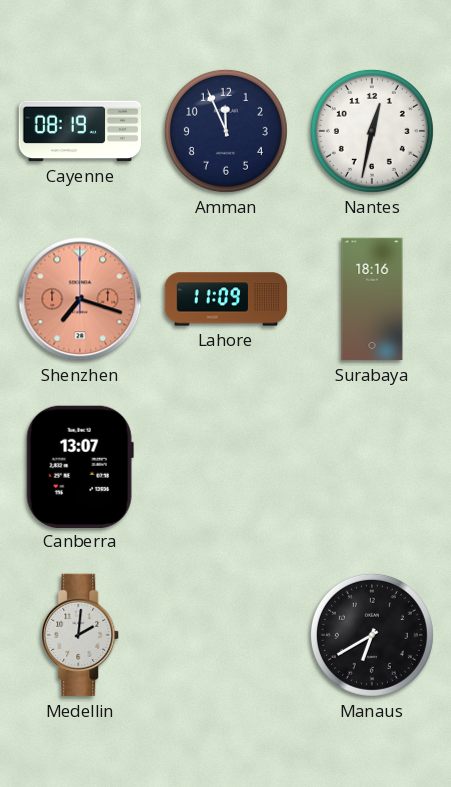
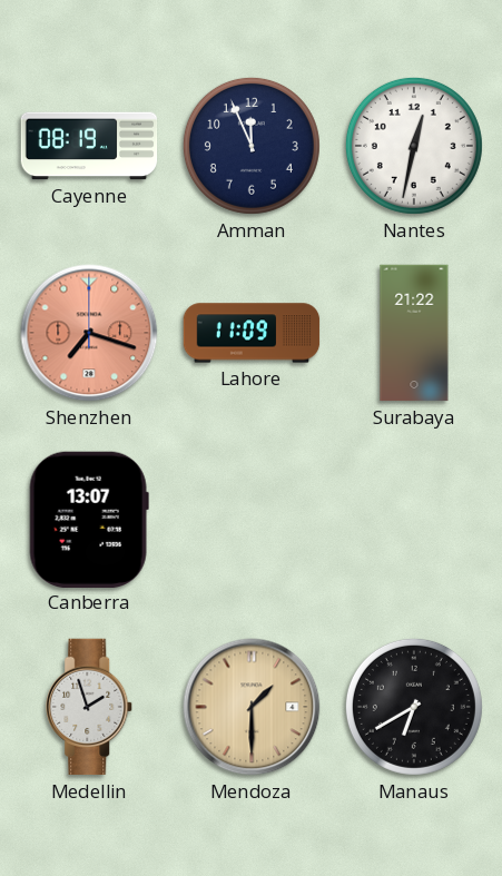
Surabaya: 18:16 -> 21:22 (414, 333)
Medellin: 2:01 -> 1:57 (90, 707)
Mendoza: none -> 1:30 (252, 707)
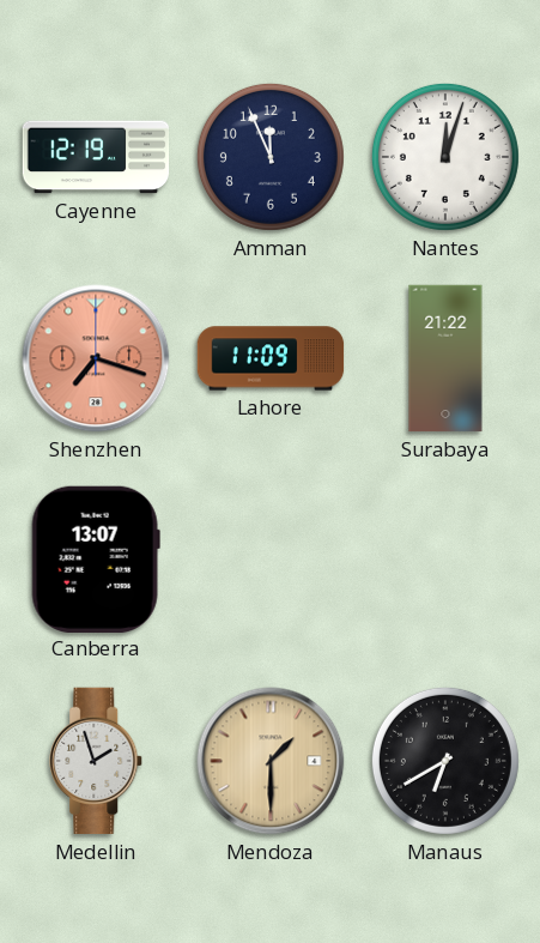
Cayenne: 08:19 -> 12:19 (96, 157)
Nantes: 12:32 -> 12:03 (445, 157)
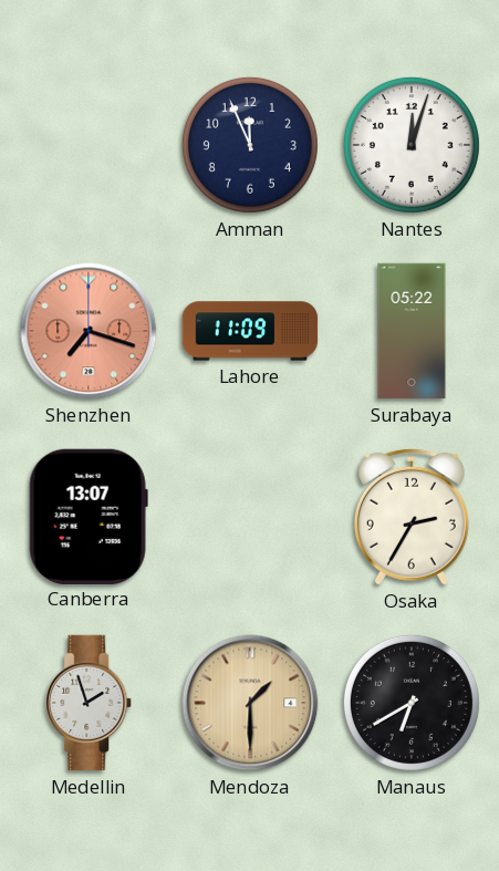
Cayenne: 12:19 -> none (96, 157)
Surabaya: 21:22 -> 05:22 (412, 331)
Osaka: none -> 2:35 (412, 517)
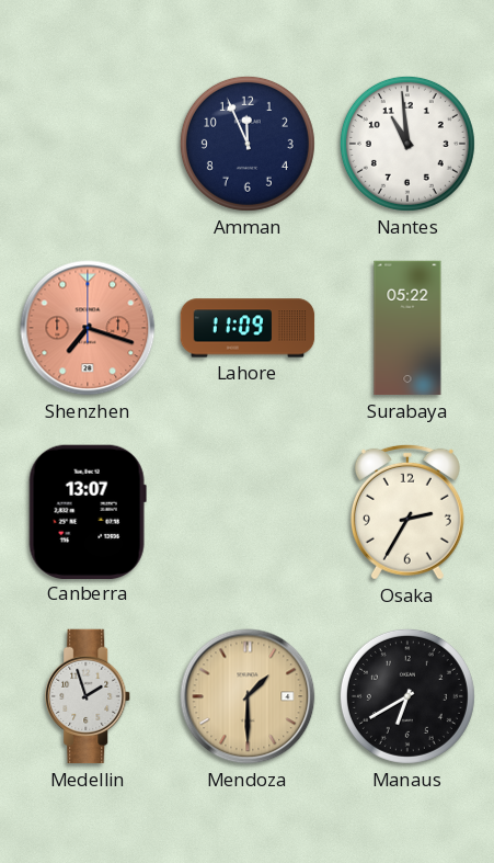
Nantes: 12:03 -> 10:59 (407, 144)
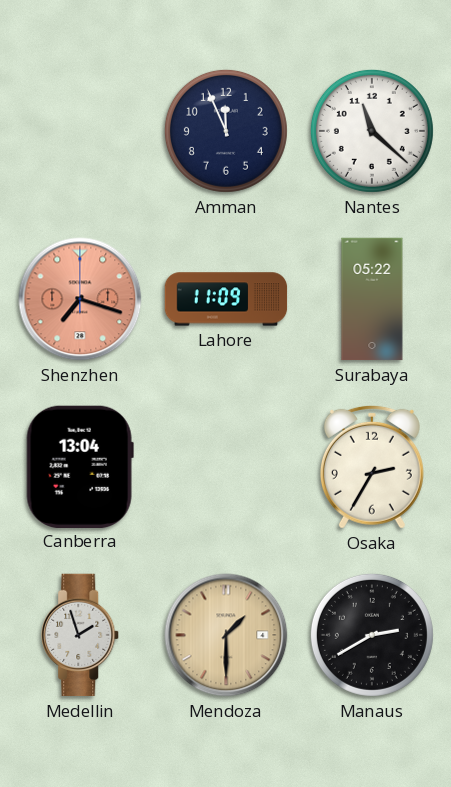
Nantes: 10:59 -> 11:22 (372, 131)
Canberra: 13:07 -> 13:04 (80, 466)
Manaus: 6:40 -> 2:40 (372, 635)
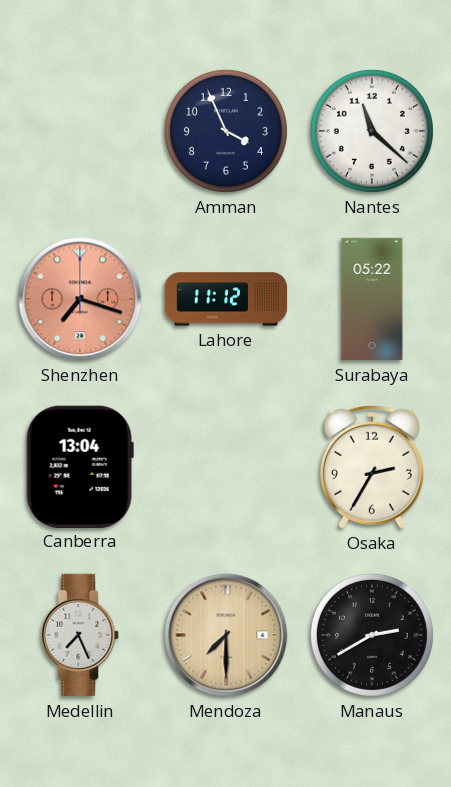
Amman: 11:56 -> 3:56 (226, 131)
Lahore: 11:09 -> 11:12 (226, 299)
Medellin: 1:57 -> 7:26 (81, 635)
Mendoza: 1:30 -> 7:30 (226, 635)
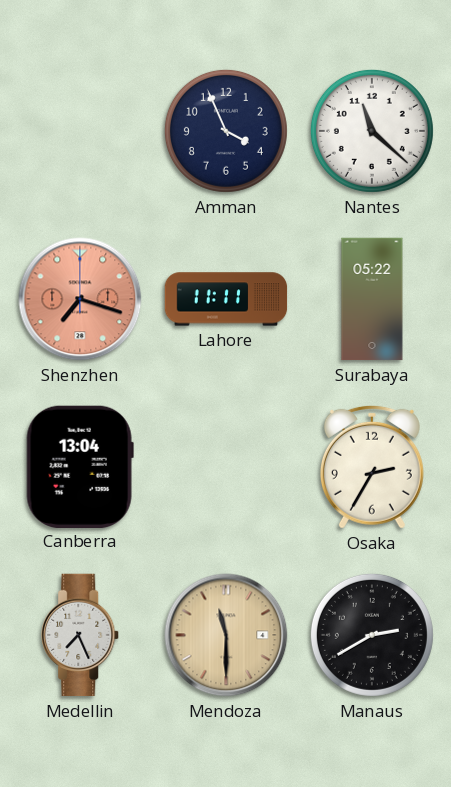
Lahore: 11:12 -> 11:11 (226, 299)
Mendoza: 7:30 -> 11:30 (226, 635)
